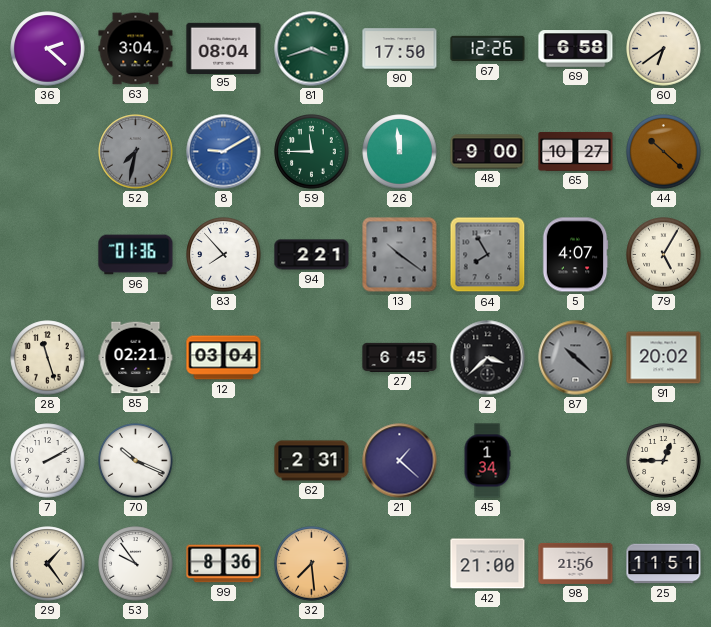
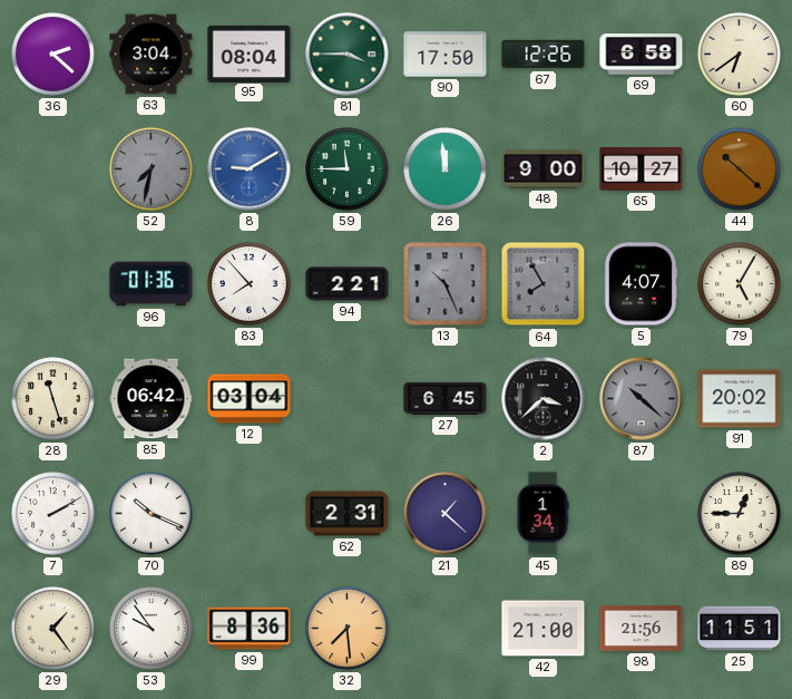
81: 3:42 -> 3:45 (348, 55)
13: 10:21 -> 10:26 (446, 284)
85: 02:21 -> 06:42 (151, 399)
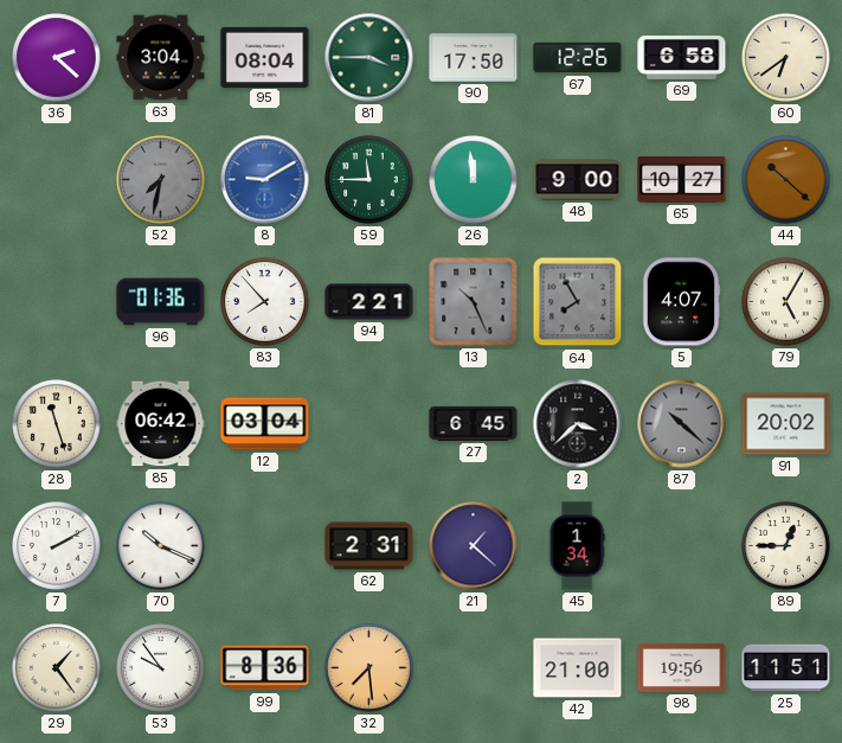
98: 21:56 -> 19:56 (682, 667)
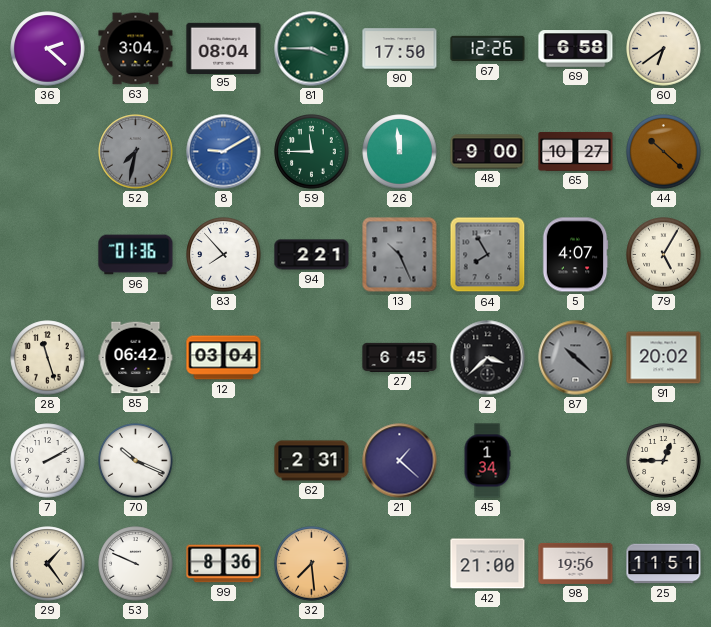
53: 9:54 -> 9:49 (136, 564)
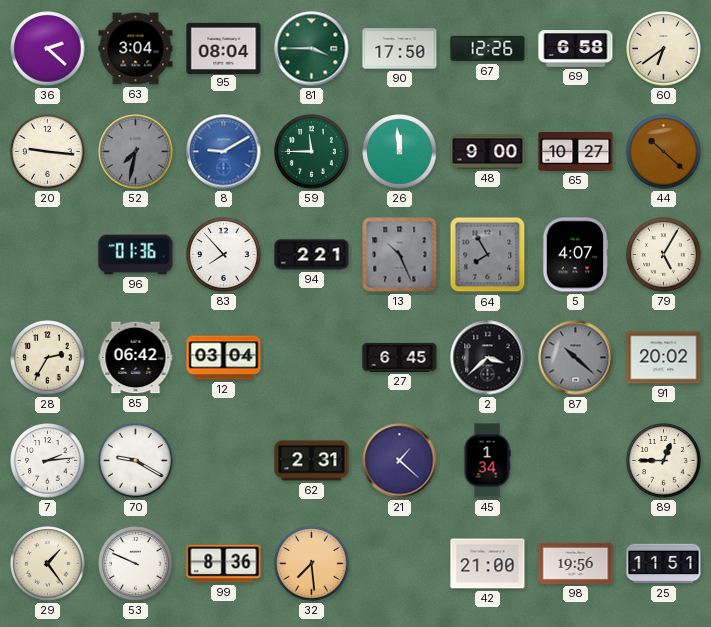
20: none -> 9:16 (48, 152)
28: 11:27 -> 2:35 (48, 358)
7: 2:10 -> 2:14 (48, 461)
70: 10:19 -> 9:20 (136, 461)
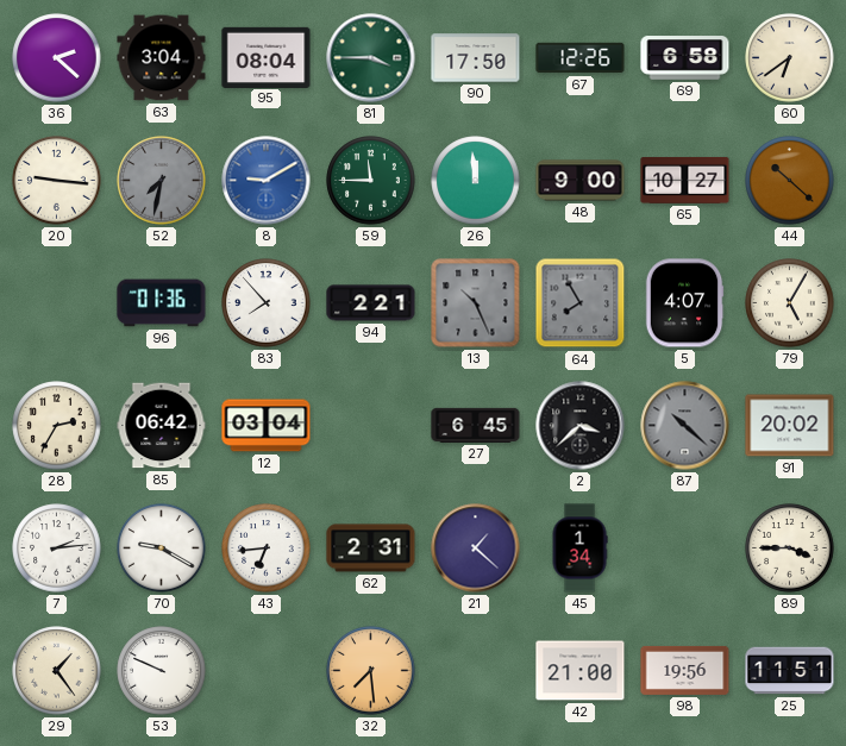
43: none -> 6:44 (267, 548)
89: 12:45 -> 3:45 (790, 548)
99: 8:36 -> none (224, 564)
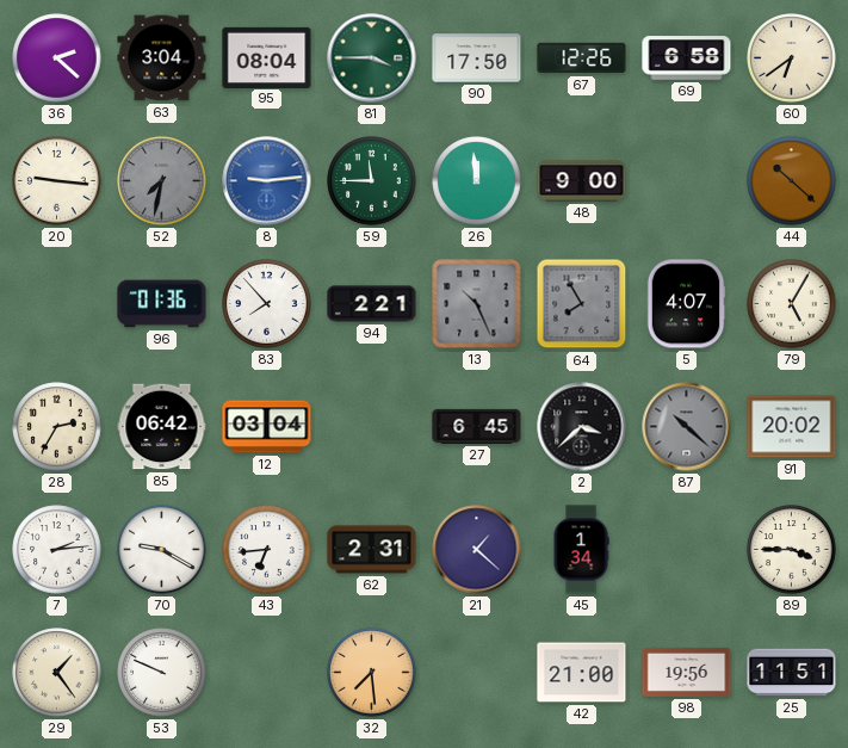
8: 9:10 -> 9:14 (267, 181)
65: 10:27 -> none (685, 180)
